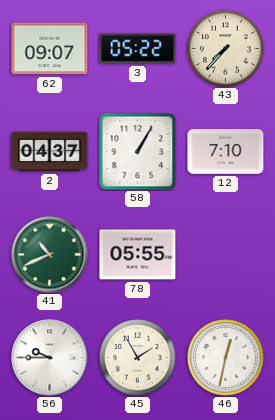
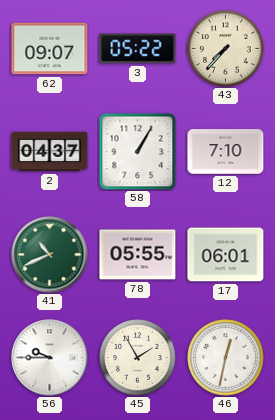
17: none -> 06:01 (226, 255)
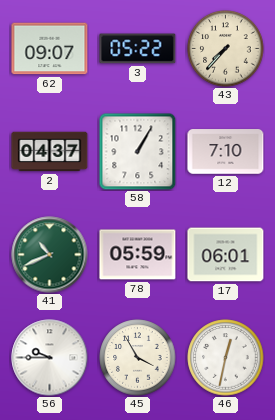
78: 05:55 -> 05:59 (138, 255)
45: 1:55 -> 3:55 (138, 358)
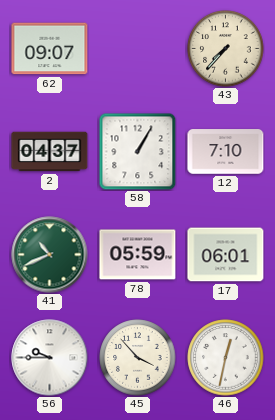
3: 05:22 -> none (138, 49)
45: 3:55 -> 3:53 (138, 358)
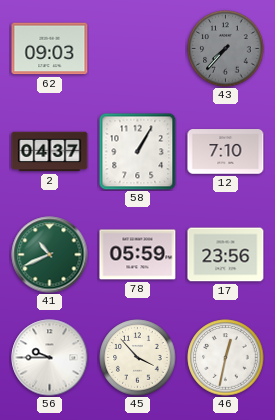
62: 09:07 -> 09:03 (50, 49)
43 dial: cream -> grey (226, 49)
17: 06:01 -> 23:56 (226, 255)
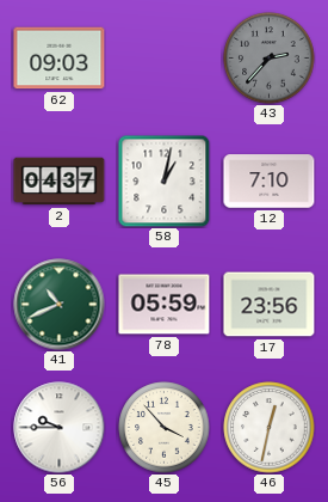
43: 7:37 -> 2:37 (270, 59)
58: 1:05 -> 1:02 (163, 180)
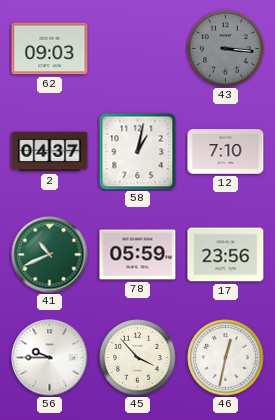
43: 2:37 -> 3:16 (226, 49)
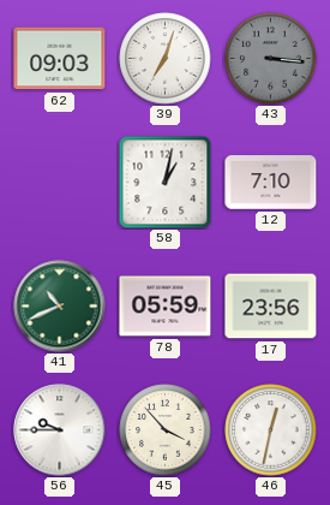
39: none -> 7:03 (166, 59)
2: 04:37 -> none (50, 152)
